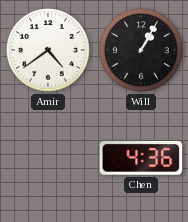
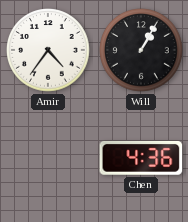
Amir: 4:39 -> 4:36 (48, 50)
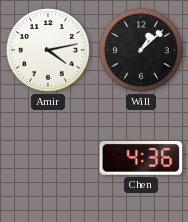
Amir: 4:36 -> 4:13 (48, 50)
Will: 1:05 -> 1:08 (141, 50)
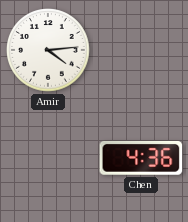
Amir: 4:13 -> 4:14 (48, 50)
Will: 1:08 -> none (141, 50)
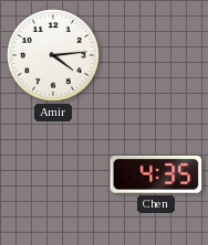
Chen: 4:36 -> 4:35 (156, 174)
